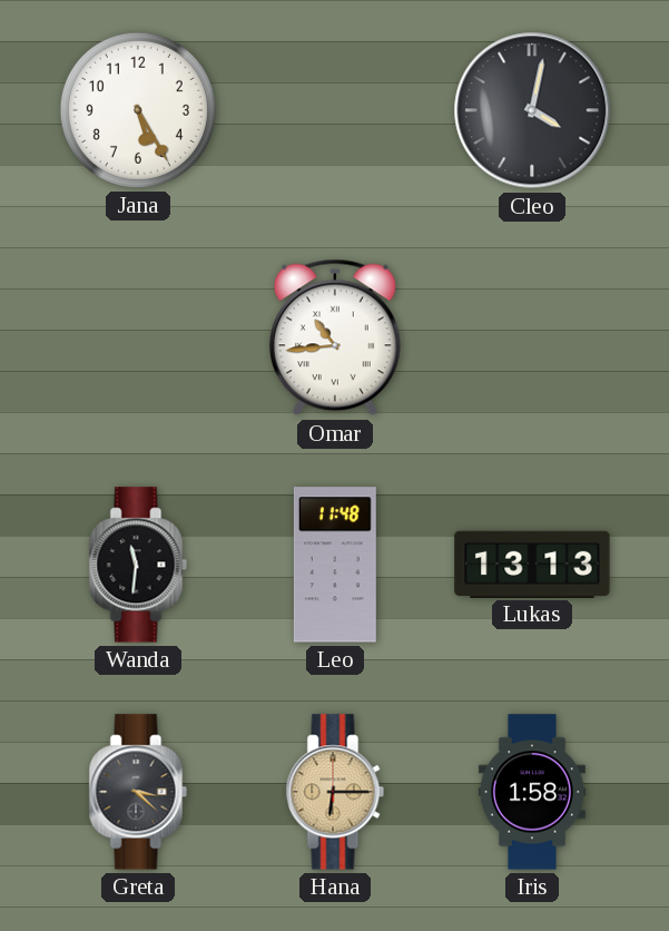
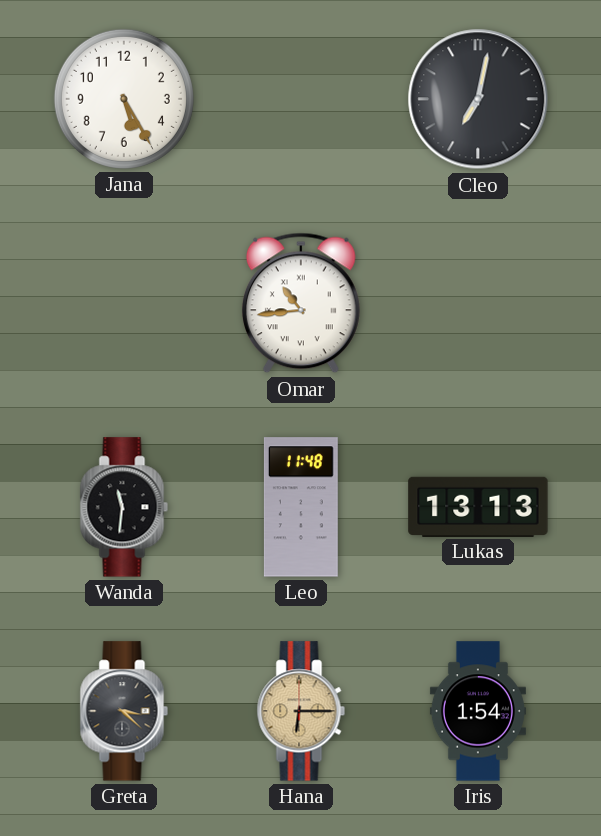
Cleo: 4:02 -> 7:02 (478, 99)
Iris: 1:58 -> 1:54 (478, 711)
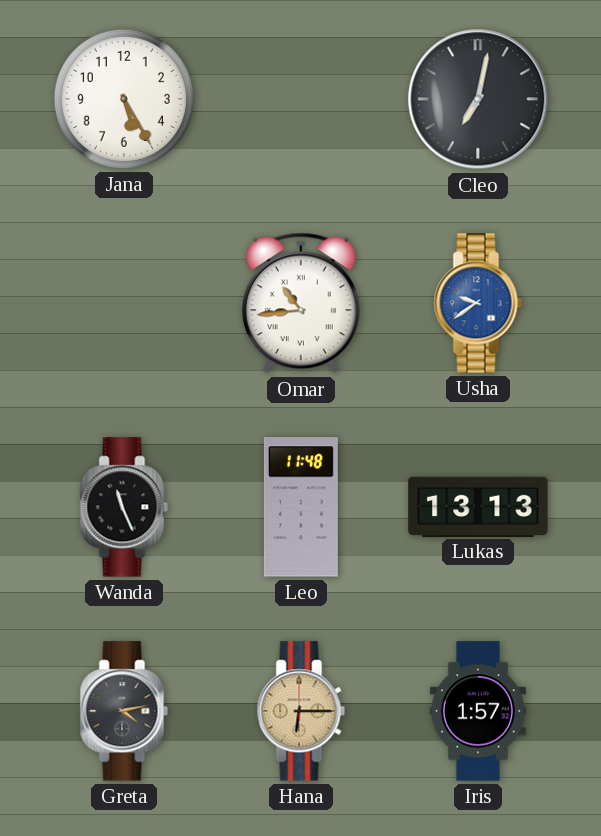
Usha: none -> 9:39 (478, 303)
Wanda: 11:31 -> 11:26 (124, 507)
Greta: 3:22 -> 4:13 (124, 711)
Iris: 1:54 -> 1:57 (478, 711)
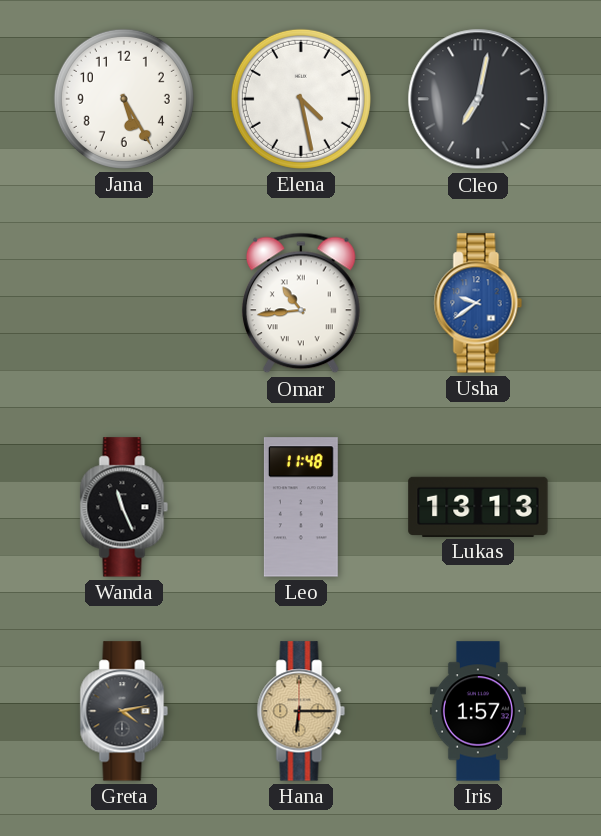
Elena: none -> 4:28 (301, 99)
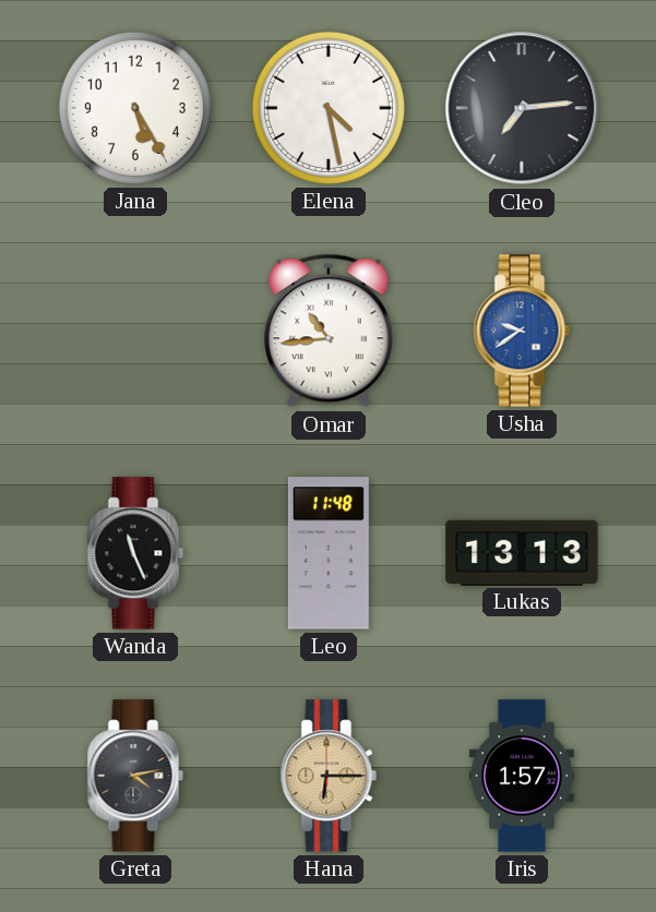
Cleo: 7:02 -> 7:14 (522, 108)
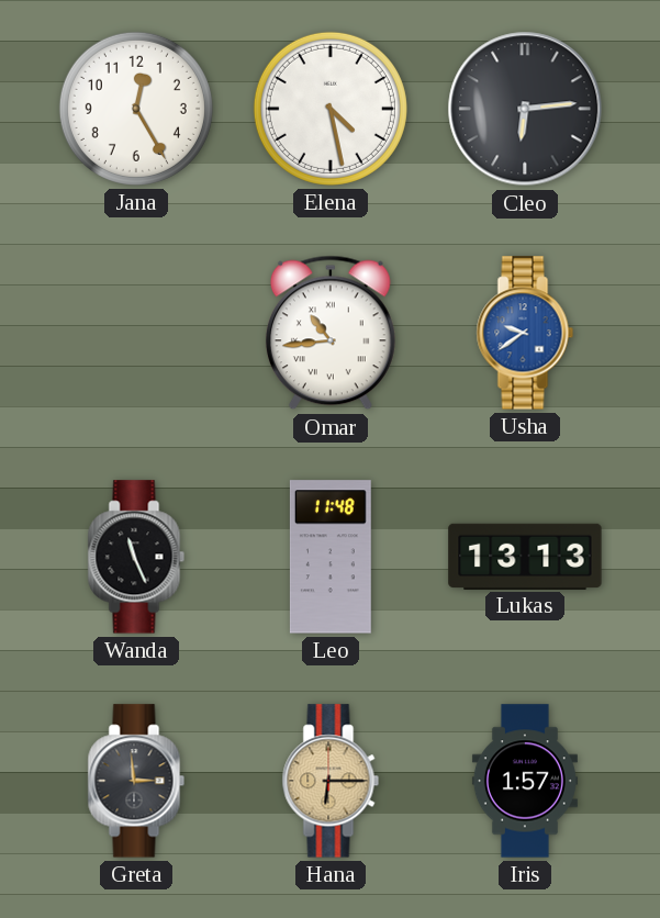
Jana: 5:25 -> 12:25 (136, 109)
Cleo: 7:14 -> 6:14 (525, 109)
Greta: 4:13 -> 2:59 (136, 781)
